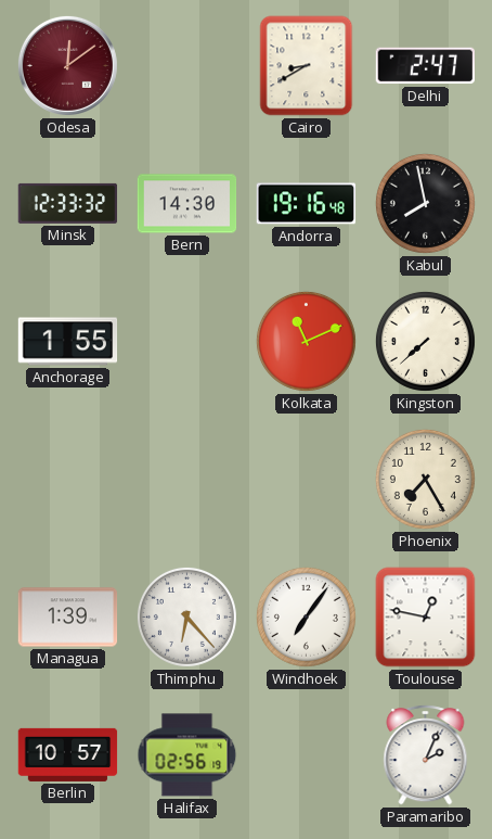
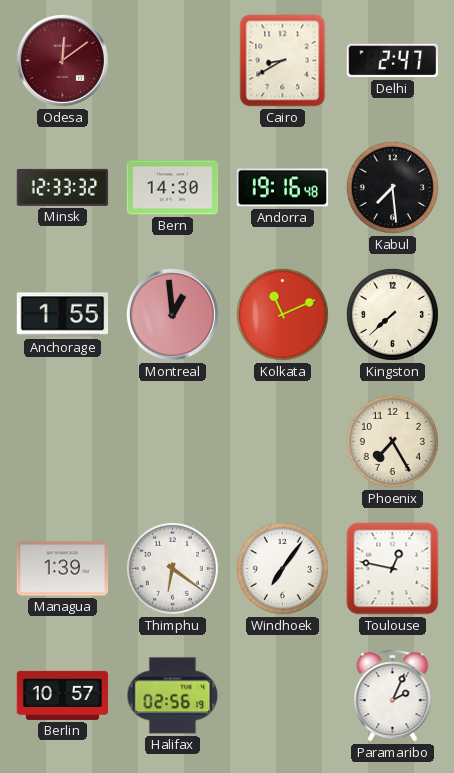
Kabul: 7:58 -> 7:29 (392, 187)
Montreal: none -> 12:59 (172, 314)
Thimphu: 6:23 -> 6:21 (172, 568)
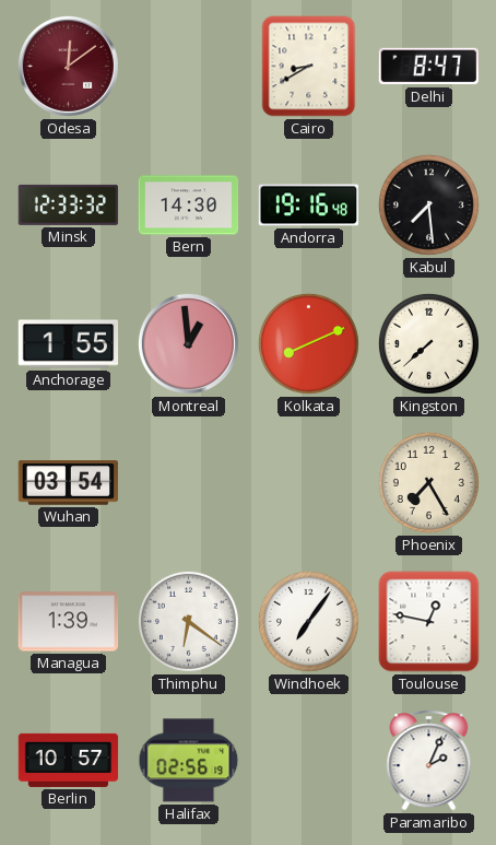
Delhi: 2:47 -> 8:47 (428, 67)
Kolkata: 11:11 -> 8:11 (308, 343)
Wuhan: none -> 03:54 (69, 483)
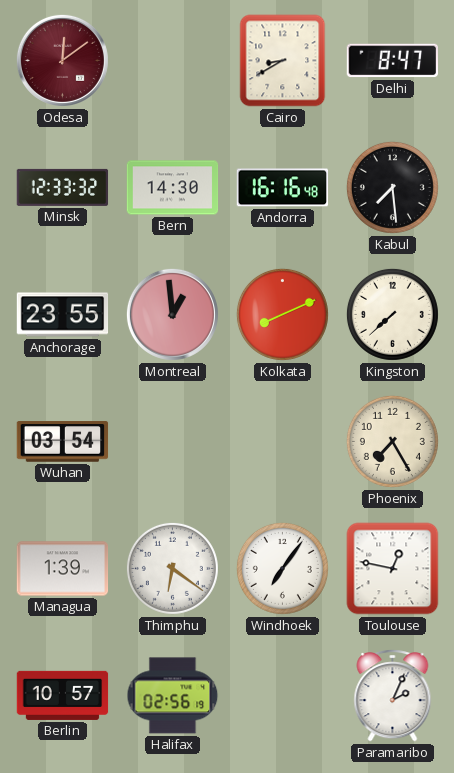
Andorra: 19:16 -> 16:16 (283, 188)
Anchorage: 1:55 -> 23:55 (63, 315)
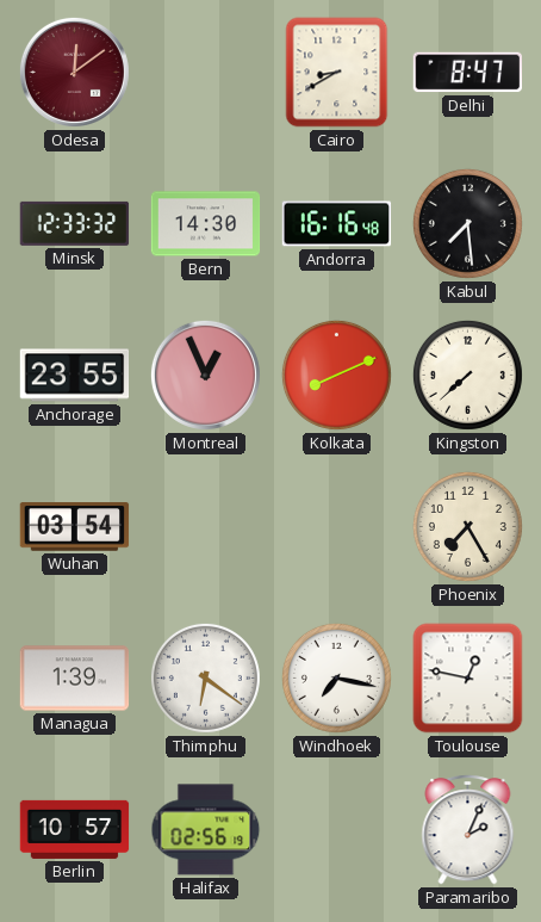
Montreal: 12:59 -> 12:56 (205, 375)
Windhoek: 7:06 -> 7:17 (336, 677)
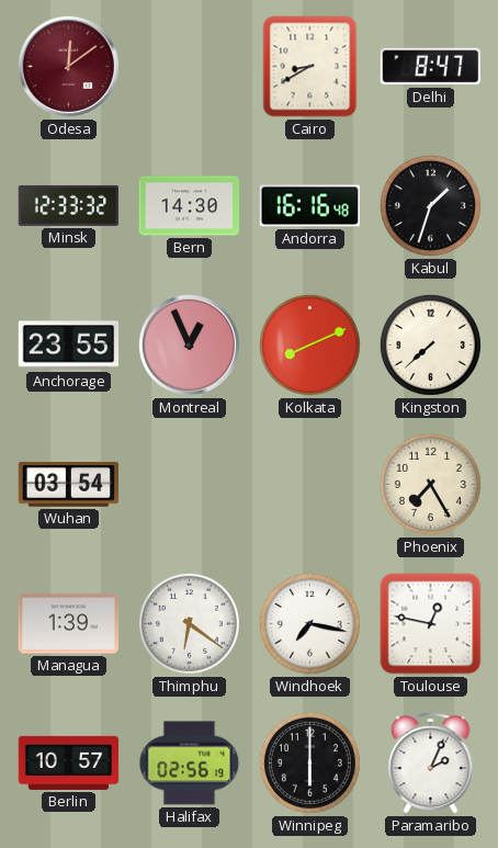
Kabul: 7:29 -> 1:33 (430, 205)
Winnipeg: none -> 6:00 (309, 762)
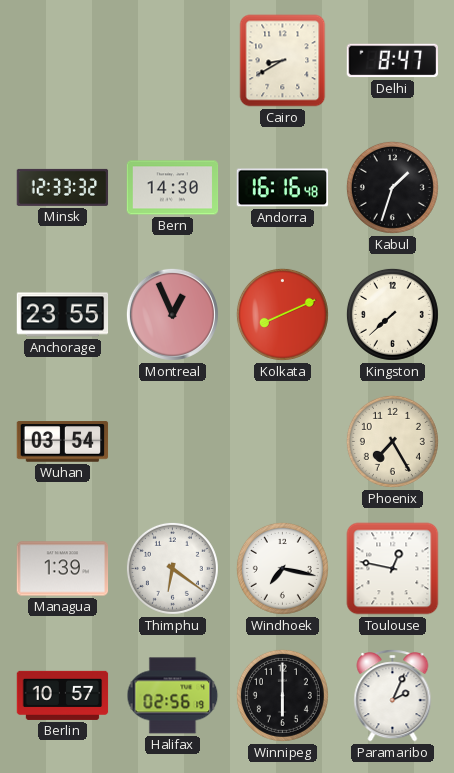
Odesa: 12:09 -> none (68, 66)
